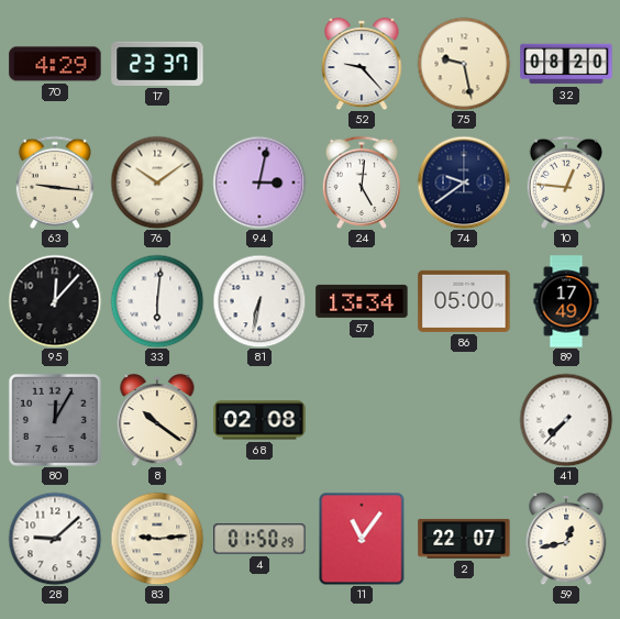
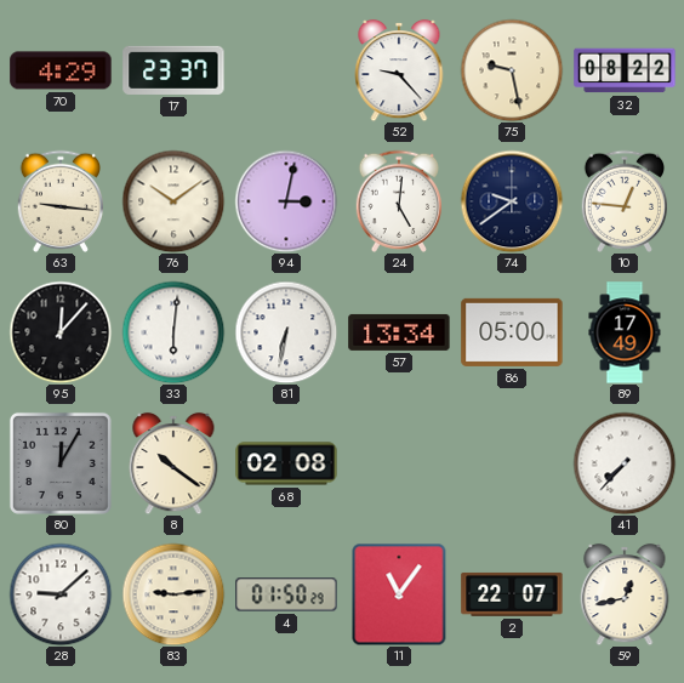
32: 08:20 -> 08:22 (625, 70)
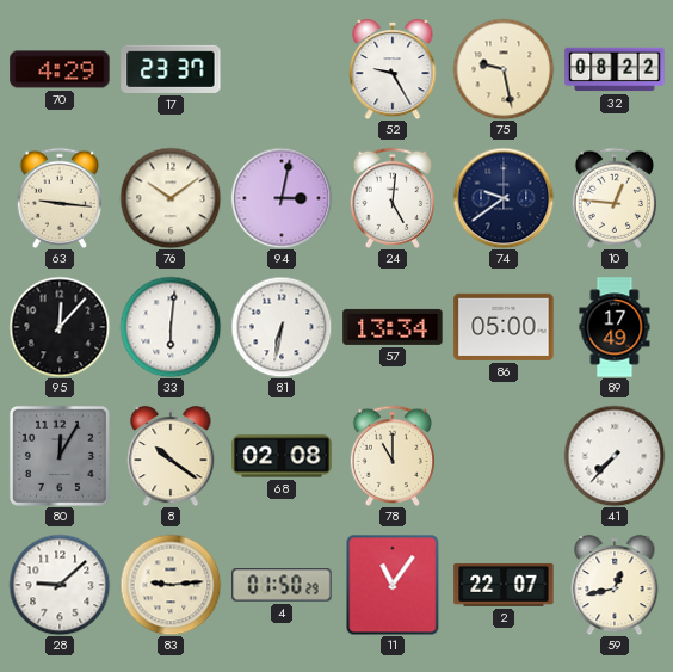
52: 9:23 -> 9:25 (393, 69)
78: none -> 11:00 (391, 456)
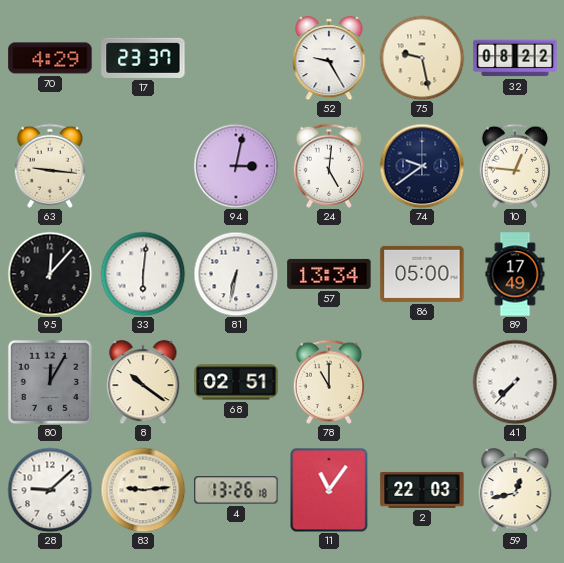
76: 10:09 -> none (171, 198)
68: 02:08 -> 02:51 (236, 382)
4: 01:50 -> 13:26 (236, 490)
2: 22:07 -> 22:03 (422, 490)
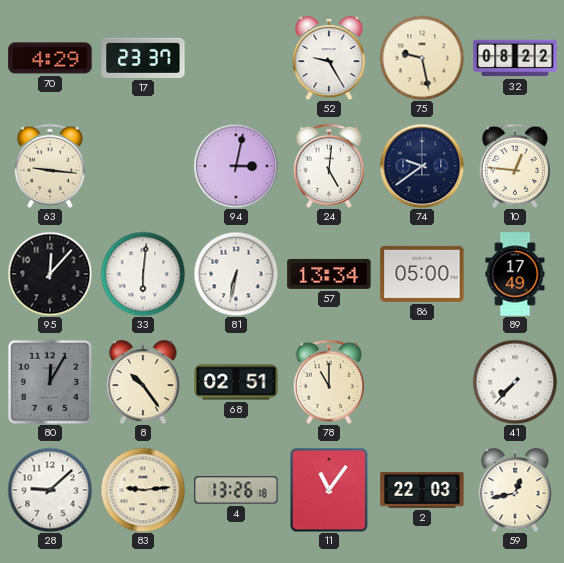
8: 10:21 -> 10:24 (143, 382)
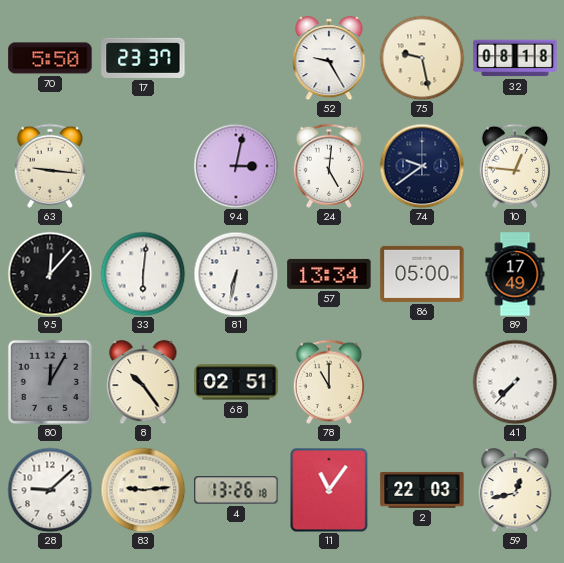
70: 4:29 -> 5:50 (50, 58)
32: 08:22 -> 08:18 (515, 58)
